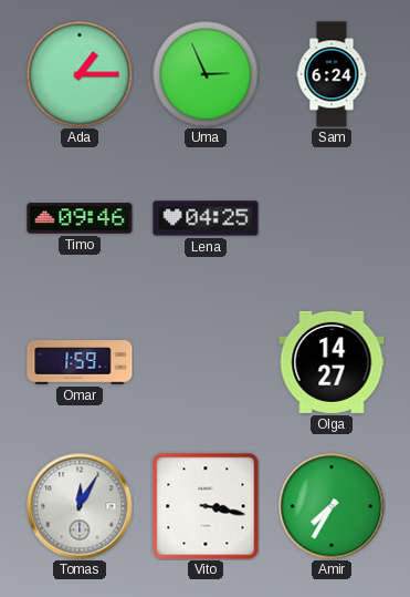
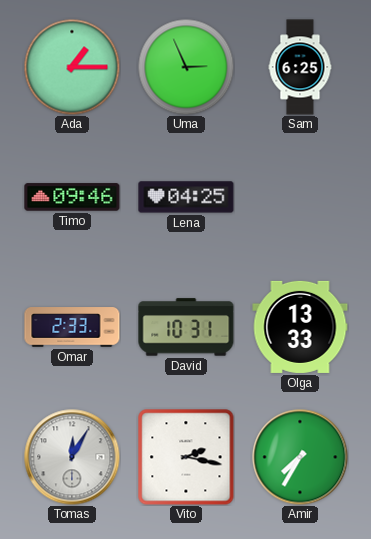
Sam: 6:24 -> 6:25 (300, 67)
Omar: 1:59 -> 2:33 (72, 327)
David: none -> 10:31 (186, 327)
Olga: 14:27 -> 13:33 (300, 327)
Vito: 3:17 -> 2:17 (186, 457)
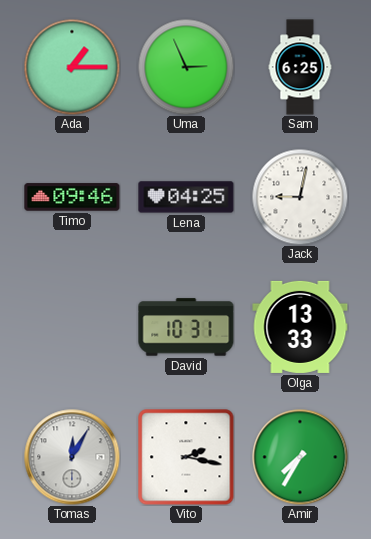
Jack: none -> 9:02 (300, 197)
Omar: 2:33 -> none (72, 327)
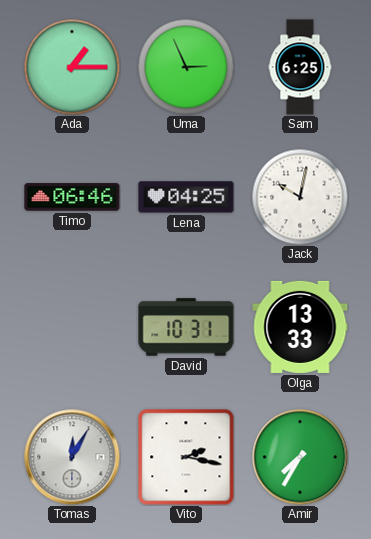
Timo: 09:46 -> 06:46 (72, 197)
Jack: 9:02 -> 10:02 (300, 197)
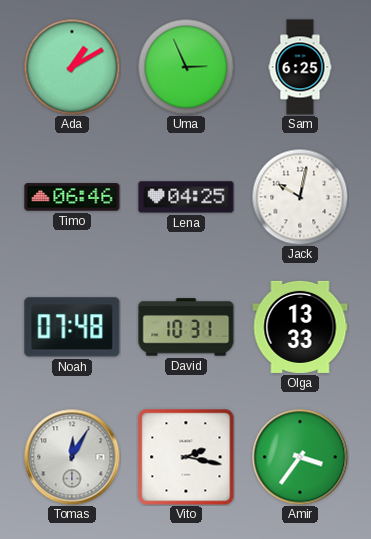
Ada: 1:15 -> 1:10 (72, 67)
Noah: none -> 07:48 (72, 327)
Amir: 7:35 -> 3:36 (300, 457)
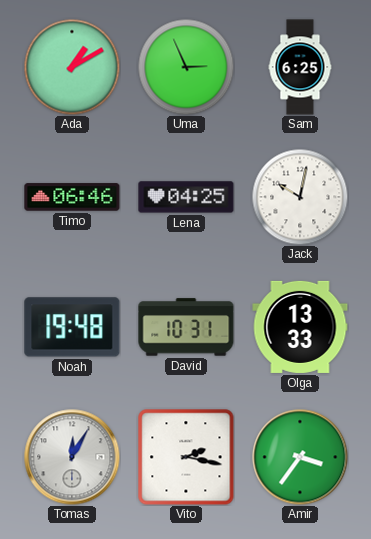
Noah: 07:48 -> 19:48 (72, 327)
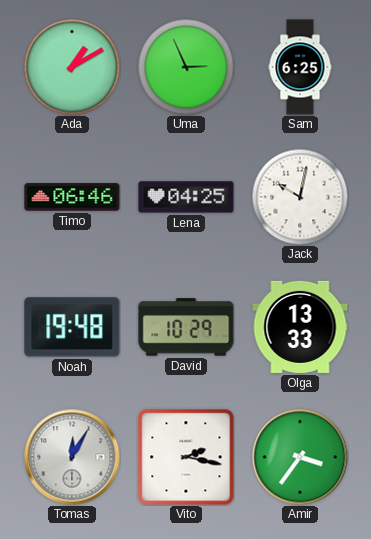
David: 10:31 -> 10:29 (186, 327)
